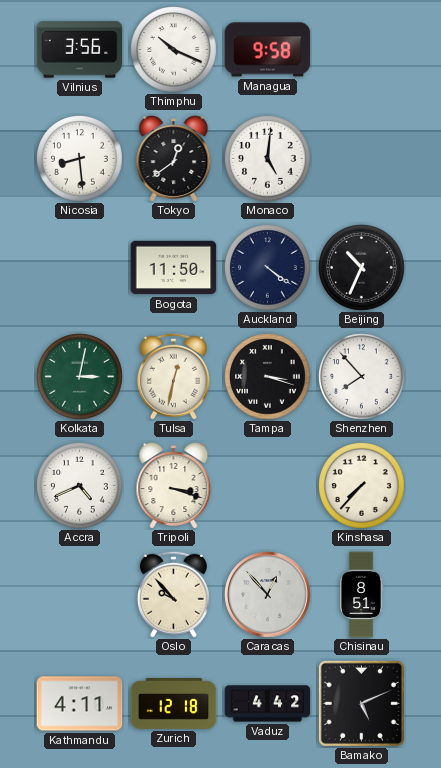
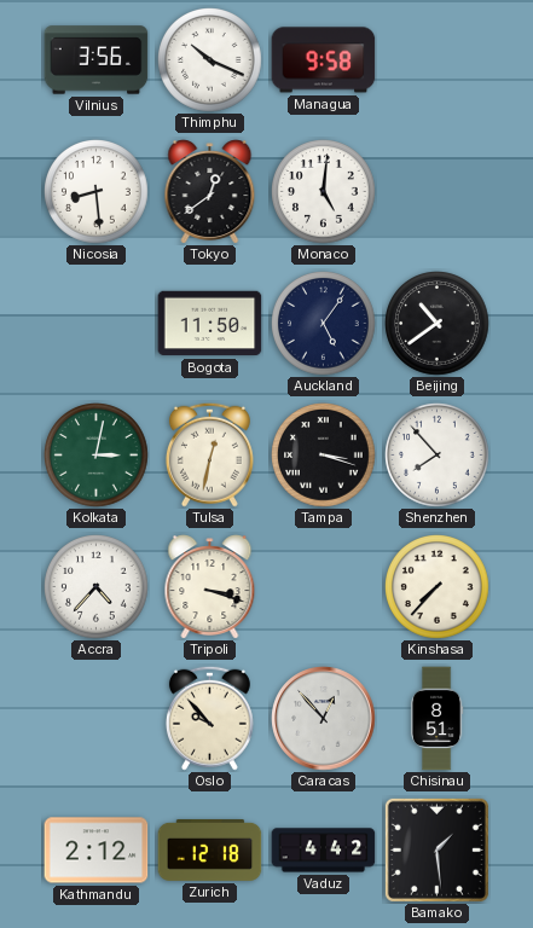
Auckland: 4:21 -> 5:06 (324, 324)
Beijing: 10:34 -> 10:39 (438, 324)
Accra: 4:41 -> 4:37 (97, 587)
Kathmandu: 4:11 -> 2:12 (97, 851)
Bamako: 5:11 -> 1:29 (436, 849)
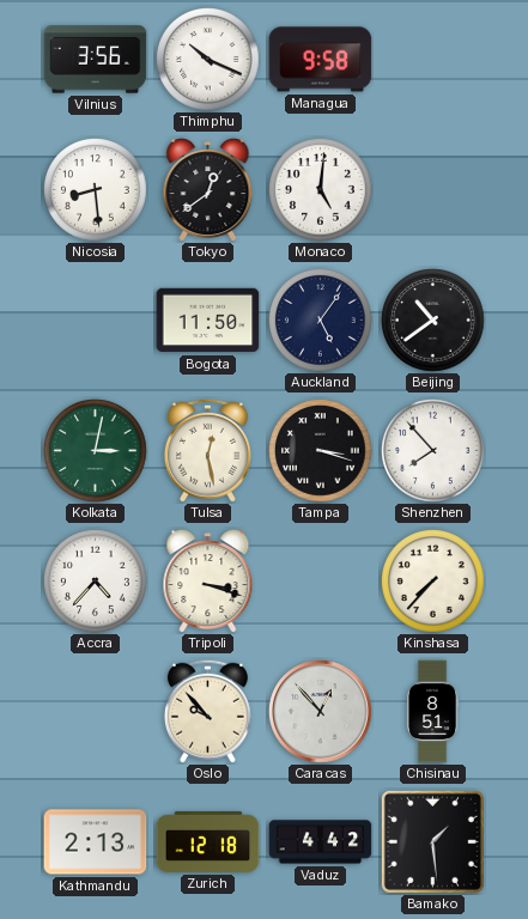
Tulsa: 12:32 -> 12:28 (207, 450)
Kathmandu: 2:12 -> 2:13 (96, 842)
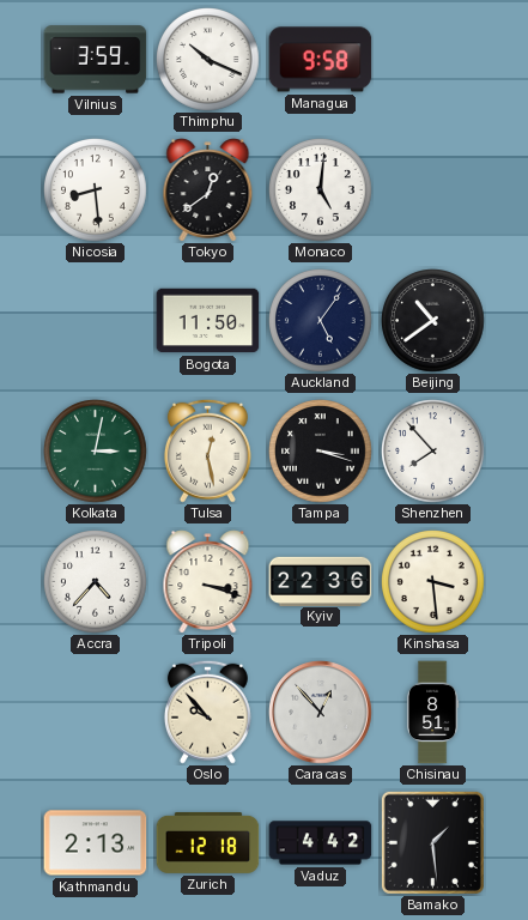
Vilnius: 3:56 -> 3:59 (96, 60)
Kyiv: none -> 22:36 (321, 581)
Kinshasa: 7:37 -> 3:29 (433, 582)
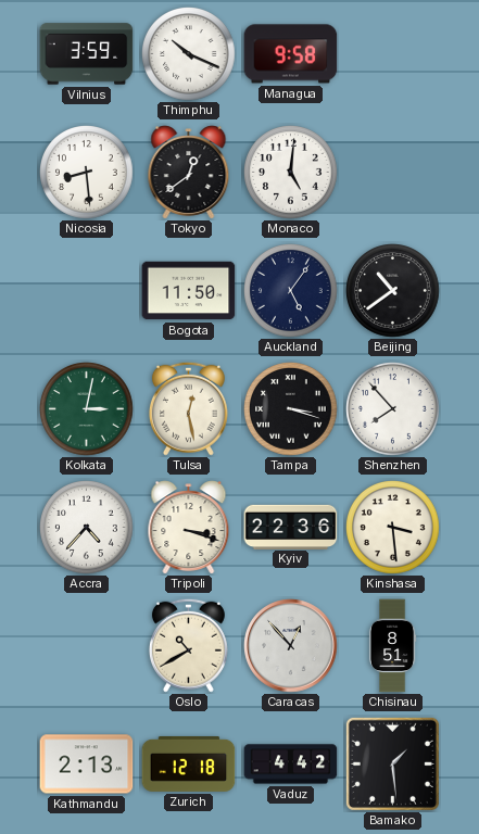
Oslo: 9:53 -> 10:40 (188, 645)
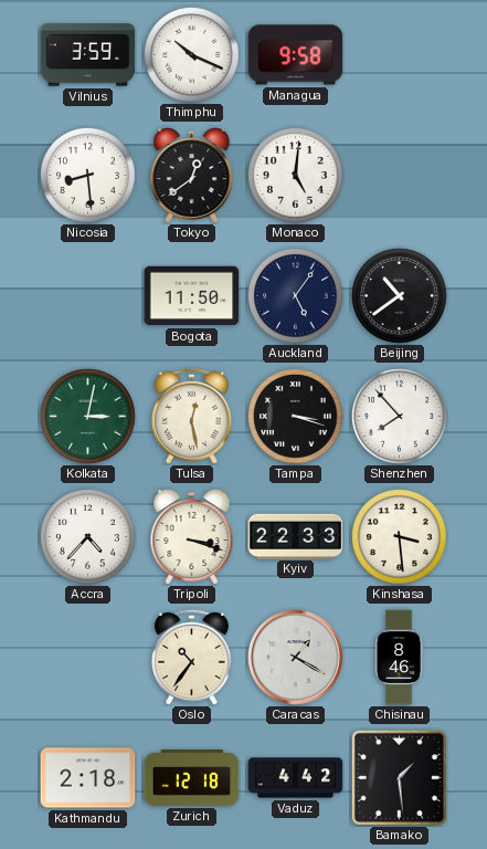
Kyiv: 22:36 -> 22:33 (296, 536)
Oslo: 10:40 -> 10:36 (191, 657)
Caracas: 12:53 -> 1:20 (296, 658)
Chisinau: 8:51 -> 8:46 (399, 658)
Kathmandu: 2:13 -> 2:18 (88, 778)
